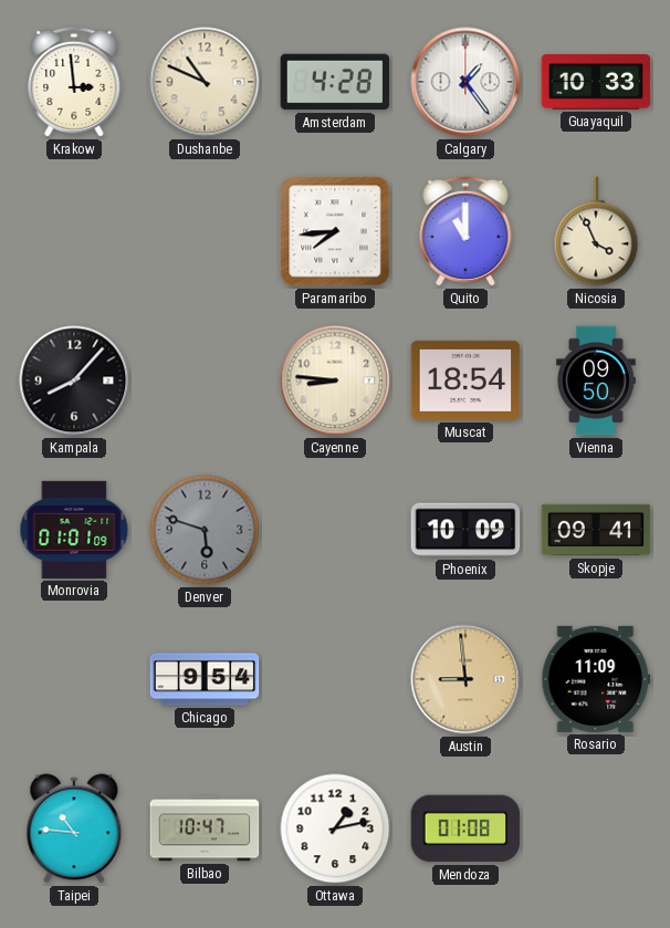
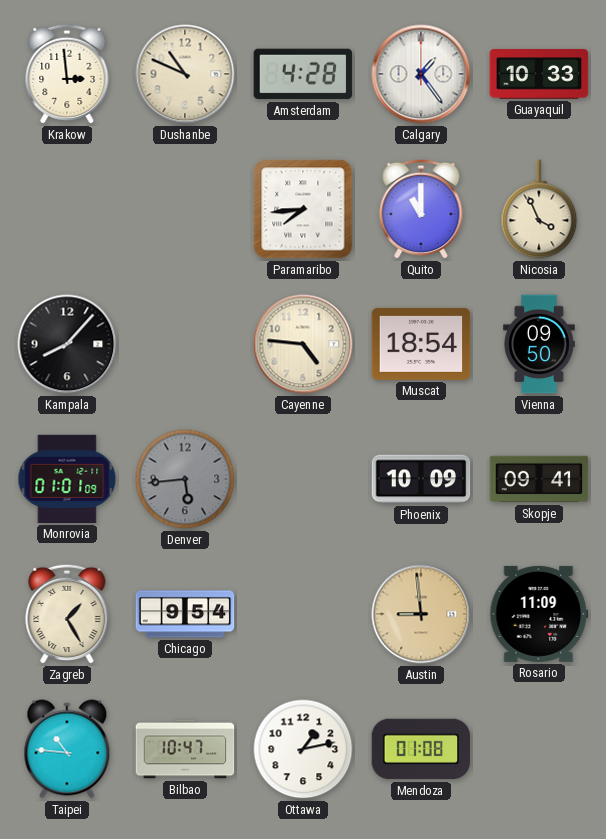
Cayenne: 8:46 -> 4:46 (303, 344)
Denver: 5:48 -> 5:44 (185, 479)
Zagreb: none -> 1:25 (67, 614)
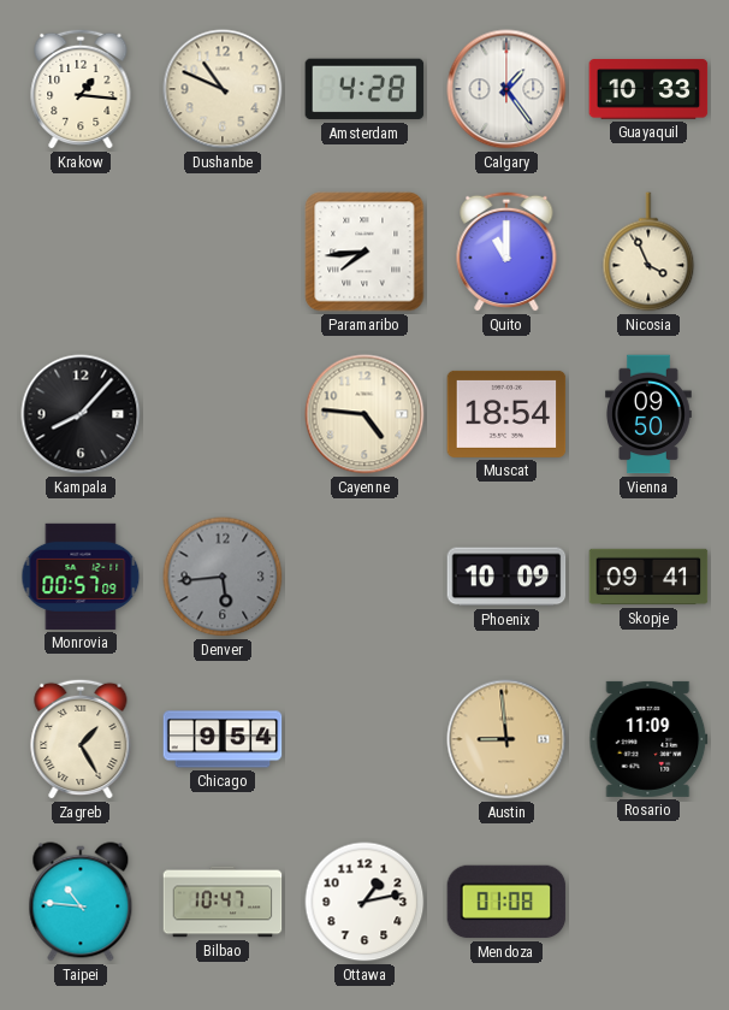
Krakow: 2:59 -> 1:16 (81, 89)
Monrovia: 01:01 -> 00:57 (81, 577)
